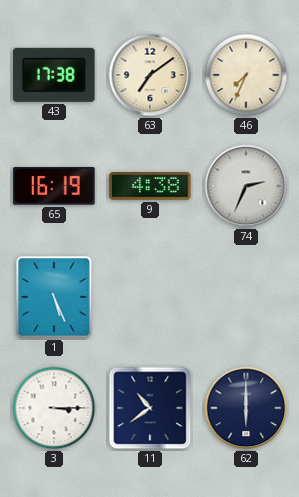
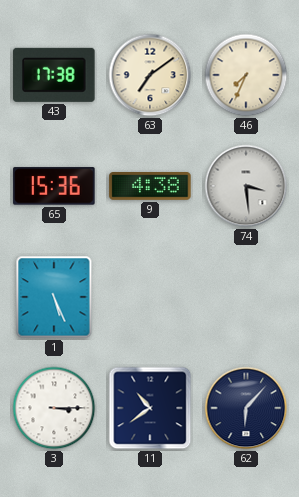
65: 16:19 -> 15:36 (54, 186)
74: 2:34 -> 3:29 (246, 186)
62: 6:00 -> 6:07 (246, 408)
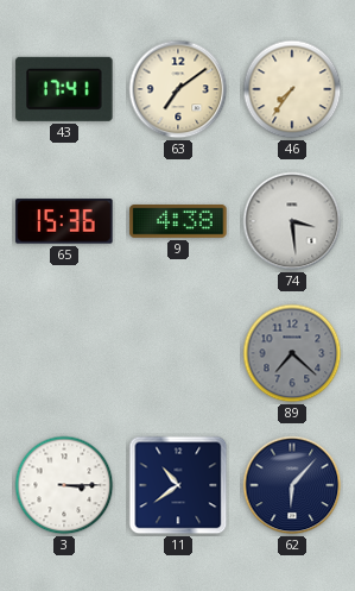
43: 17:38 -> 17:41 (64, 89)
46: 7:34 -> 7:36 (292, 89)
1: 5:26 -> none (54, 297)
89: none -> 7:22 (292, 353)
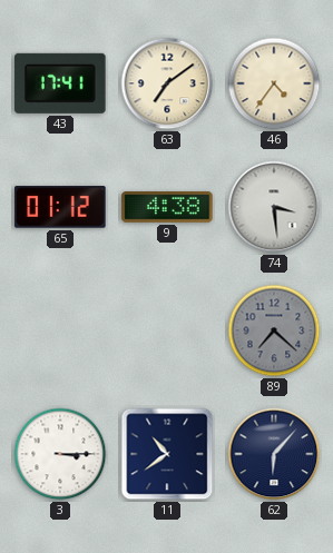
46: 7:36 -> 4:36 (274, 83)
65: 15:36 -> 01:12 (60, 207)
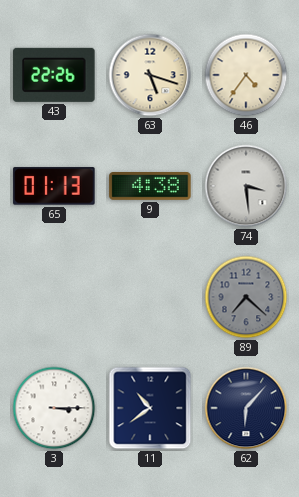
43: 17:41 -> 22:26 (54, 75)
63: 7:09 -> 5:18 (150, 75)
65: 01:12 -> 01:13 (54, 186)
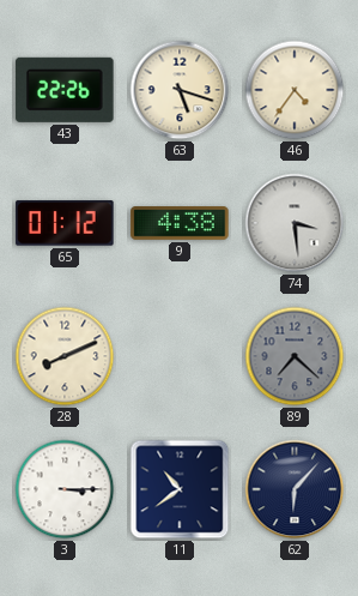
65: 01:13 -> 01:12 (65, 223)
28: none -> 8:11 (65, 356)
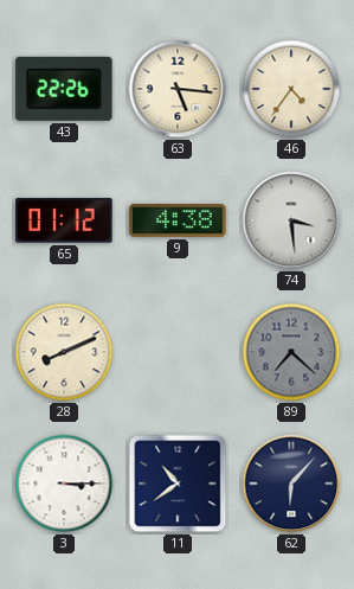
63: 5:18 -> 5:16 (178, 89)
